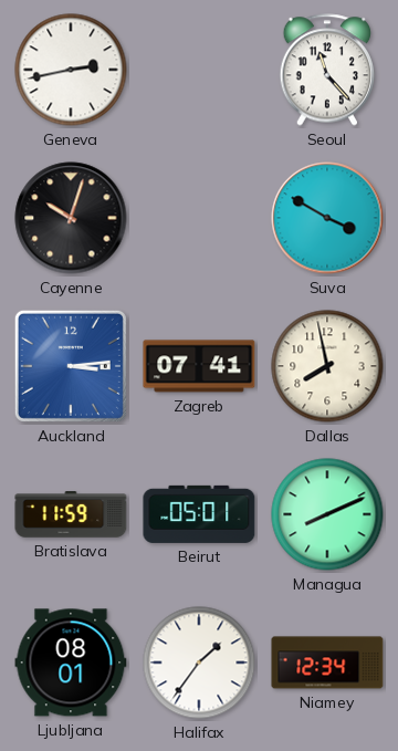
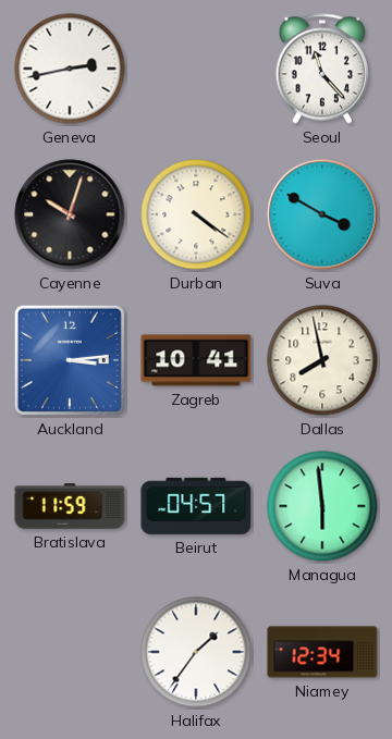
Durban: none -> 4:21 (196, 214)
Zagreb: 07:41 -> 10:41 (196, 360)
Beirut: 05:01 -> 04:57 (196, 506)
Managua: 8:11 -> 5:59 (322, 506)
Ljubljana: 08:01 -> none (71, 663)
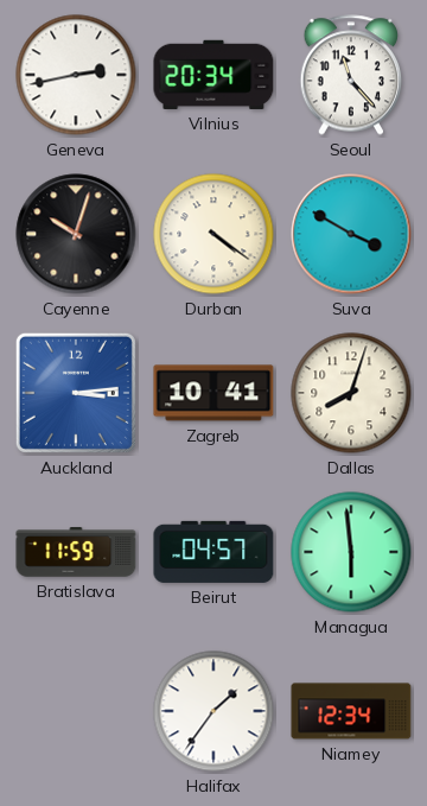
Vilnius: none -> 20:34 (213, 75)
Dallas: 7:58 -> 8:03 (351, 393)
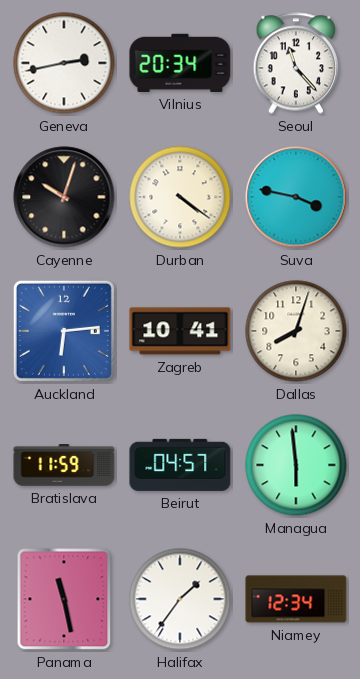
Suva: 3:50 -> 3:47 (296, 197)
Auckland: 3:14 -> 6:14 (64, 331)
Panama: none -> 11:28 (64, 599)
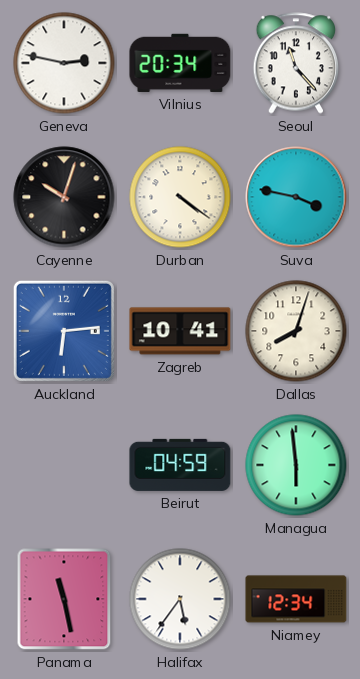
Geneva: 2:43 -> 2:47 (64, 63)
Bratislava: 11:59 -> none (64, 465)
Beirut: 04:57 -> 04:59 (180, 465)
Halifax: 1:36 -> 5:36 (180, 599)
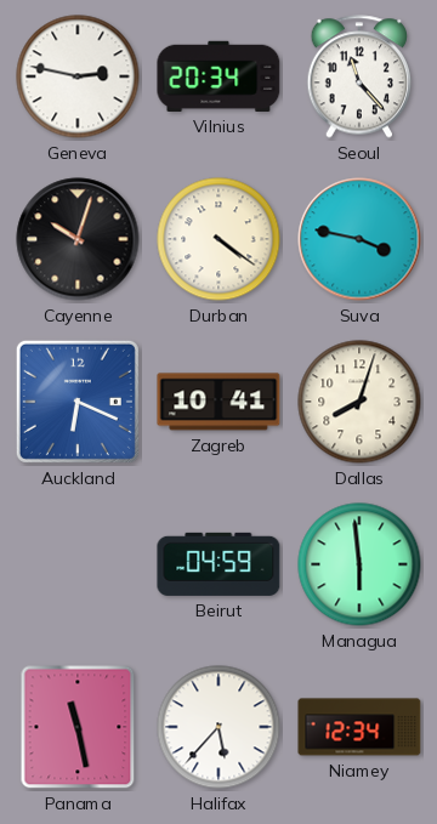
Auckland: 6:14 -> 6:19 (78, 402)
Halifax: 5:36 -> 5:37 (218, 727)
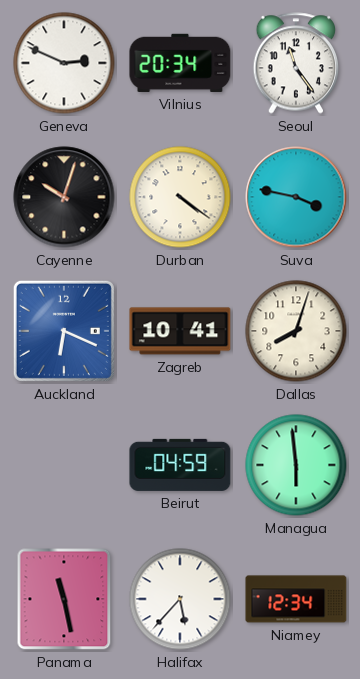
Geneva: 2:47 -> 2:49 (64, 63)
Seoul: 11:23 -> 11:24 (296, 63)
